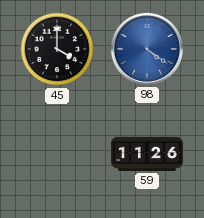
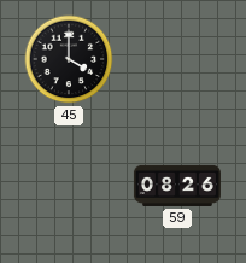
98: 4:21 -> none (147, 49)
59: 11:26 -> 08:26 (177, 186)
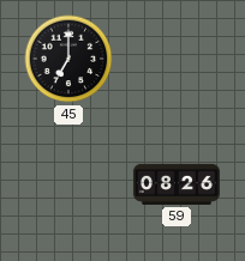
45: 4:00 -> 7:00 (68, 59)
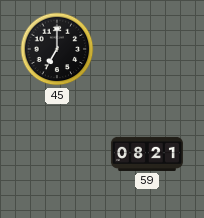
59: 08:26 -> 08:21 (147, 154)
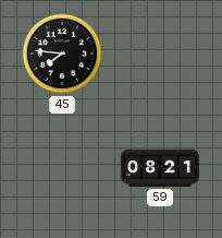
45: 7:00 -> 7:46 (62, 53)
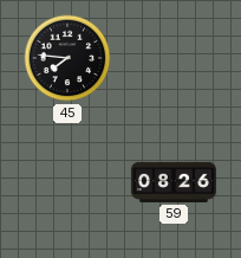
59: 08:21 -> 08:26 (174, 182)
